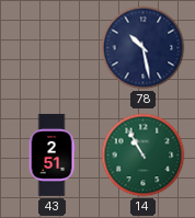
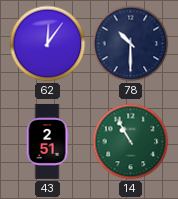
62: none -> 12:06 (48, 44)
78: 10:28 -> 10:30 (131, 44)
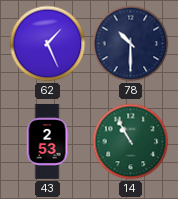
62: 12:06 -> 1:26 (48, 44)
43: 2:51 -> 2:53 (47, 142)
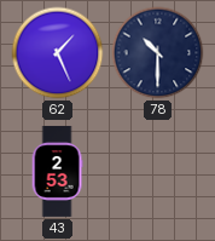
14: 10:55 -> none (131, 142)
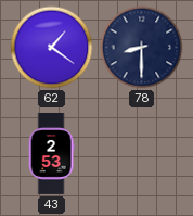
62: 1:26 -> 1:21 (52, 48)
78: 10:30 -> 8:30 (142, 48)
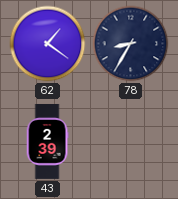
78: 8:30 -> 8:35 (131, 44)
43: 2:53 -> 2:39 (47, 142)
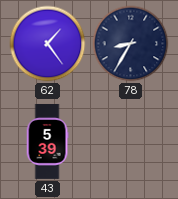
62: 1:21 -> 1:24 (48, 44)
43: 2:39 -> 5:39 (47, 142)
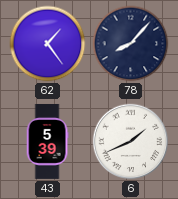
78: 8:35 -> 8:07 (131, 44)
6: none -> 1:41 (131, 142)
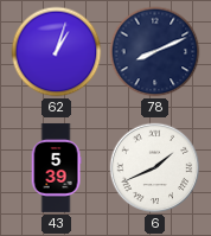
62: 1:24 -> 1:03 (57, 52)
78: 8:07 -> 8:11 (155, 52)
